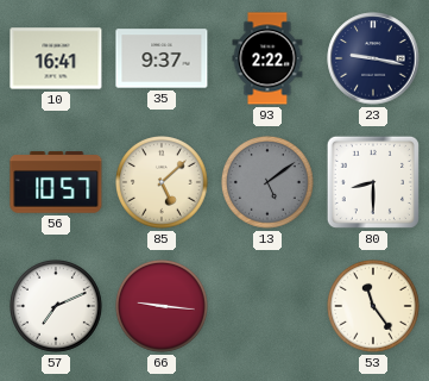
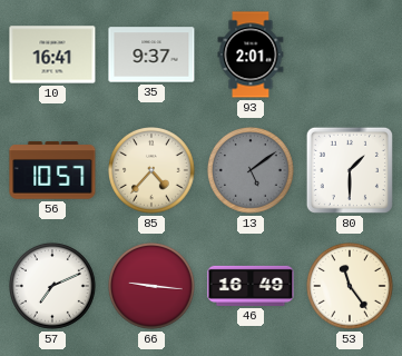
93: 2:22 -> 2:01 (251, 55)
23: 9:17 -> none (373, 58)
85: 5:08 -> 4:37 (153, 171)
80: 8:30 -> 1:30 (350, 170)
46: none -> 16:49 (251, 286)
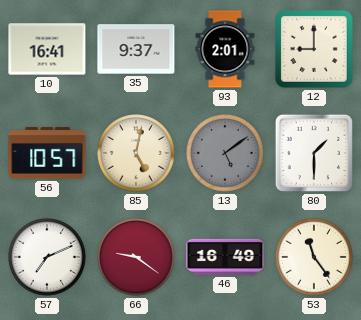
12: none -> 9:00 (314, 49)
85: 4:37 -> 5:02 (137, 154)
66: 9:16 -> 9:21 (137, 258)
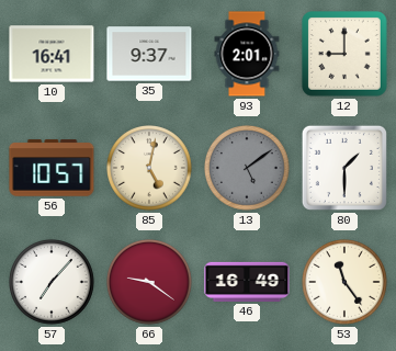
57: 7:11 -> 7:07 (53, 283)
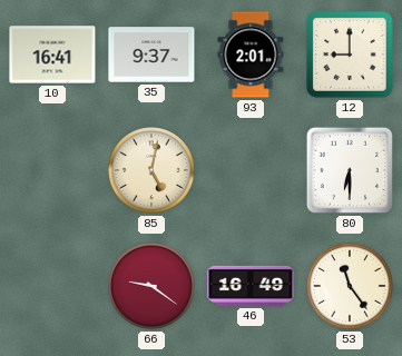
56: 10:57 -> none (52, 168)
13: 5:09 -> none (248, 169)
80: 1:30 -> 6:30 (350, 170)
57: 7:07 -> none (53, 283)
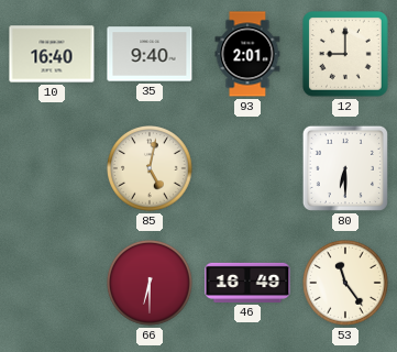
10: 16:41 -> 16:40 (52, 54)
35: 9:37 -> 9:40 (150, 54)
66: 9:21 -> 6:30 (151, 284)
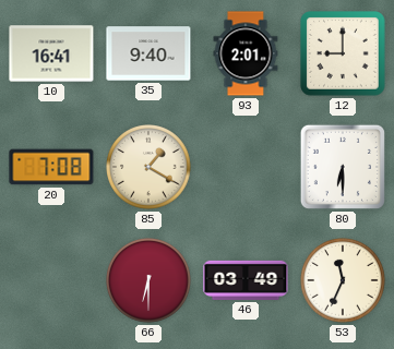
10: 16:40 -> 16:41 (51, 53)
20: none -> 7:08 (51, 167)
85: 5:02 -> 1:20 (150, 168)
46: 16:49 -> 03:49 (246, 280)
53: 11:24 -> 11:34 (344, 281)
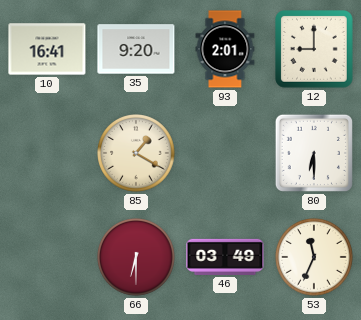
35: 9:40 -> 9:20 (136, 49)
20: 7:08 -> none (51, 167)
